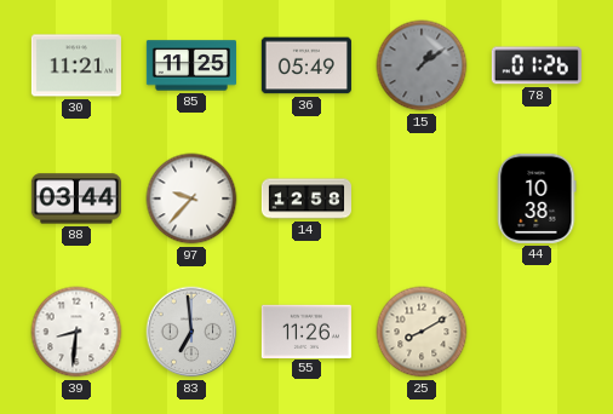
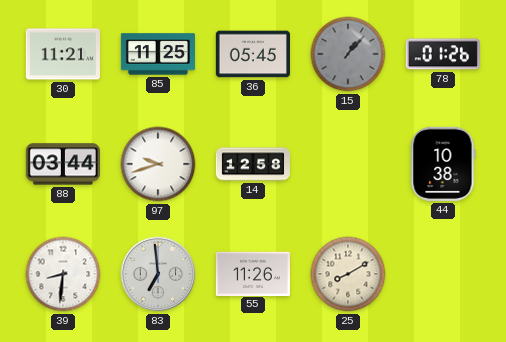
36: 05:49 -> 05:45 (253, 54)
15: 1:09 -> 1:07 (348, 54)
97: 9:37 -> 9:42 (158, 164)
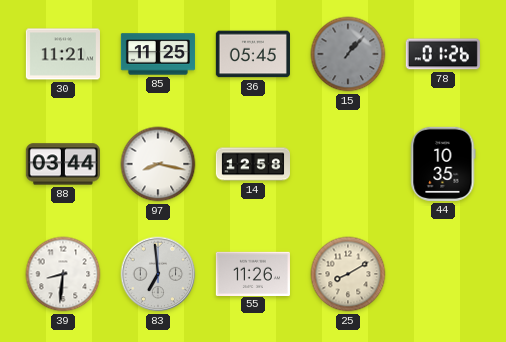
97: 9:42 -> 8:17 (158, 164)
44: 10:38 -> 10:35 (443, 164)
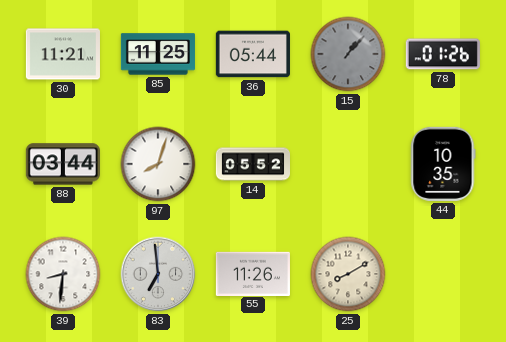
36: 05:45 -> 05:44 (253, 54)
97: 8:17 -> 8:03 (158, 164)
14: 12:58 -> 05:52 (252, 164)
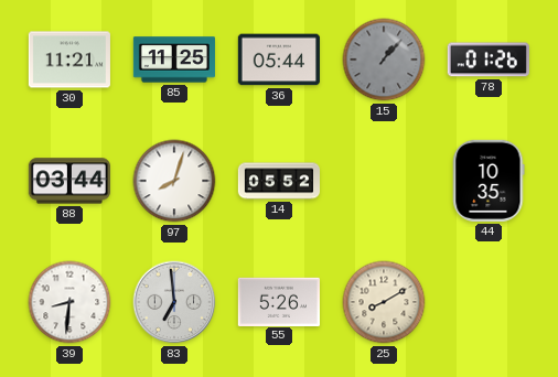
55: 11:26 -> 5:26 (279, 301)
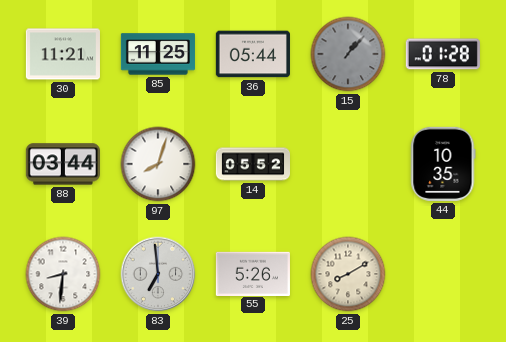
78: 01:26 -> 01:28 (443, 54)
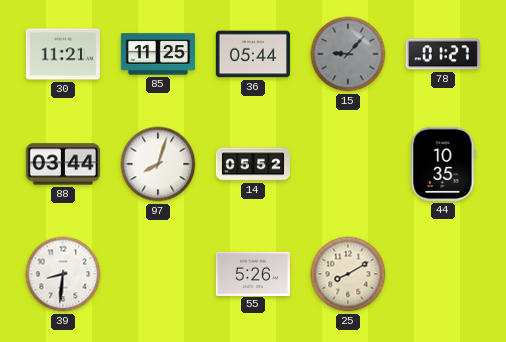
15: 1:07 -> 9:07 (348, 54)
78: 01:28 -> 01:27 (443, 54)
83: 6:59 -> none (158, 274)
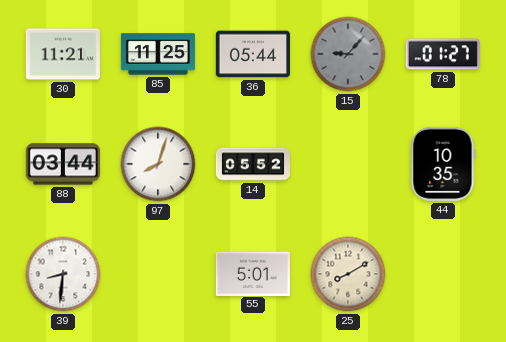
55: 5:26 -> 5:01 (253, 273)
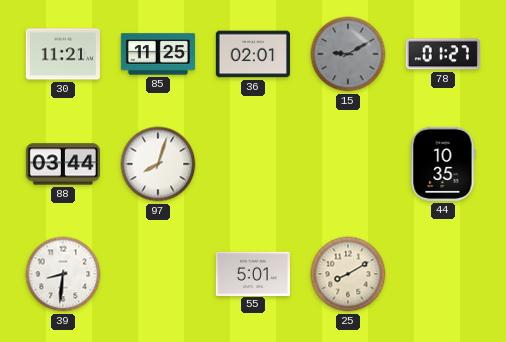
36: 05:44 -> 02:01 (253, 54)
15: 9:07 -> 9:10 (348, 54)
14: 05:52 -> none (252, 164)
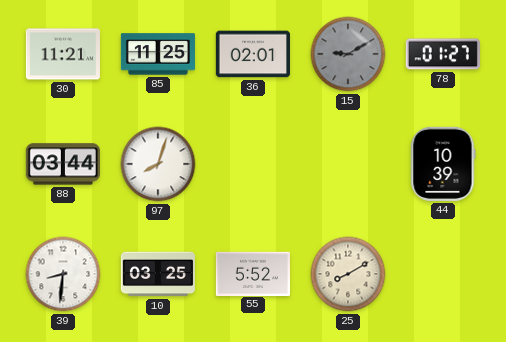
44: 10:35 -> 10:39 (443, 164)
10: none -> 03:25 (158, 274)
55: 5:01 -> 5:52 (253, 273)
